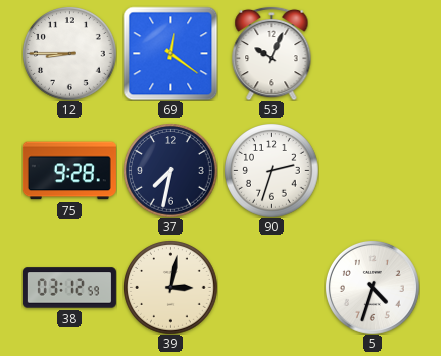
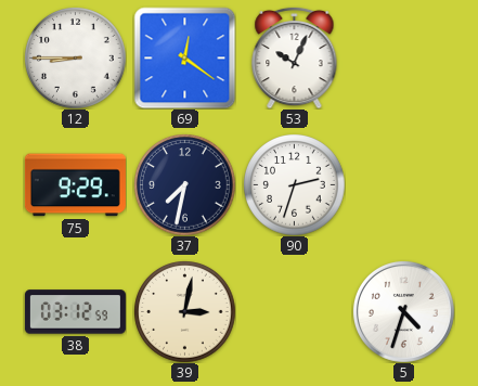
75: 9:28 -> 9:29 (75, 185)
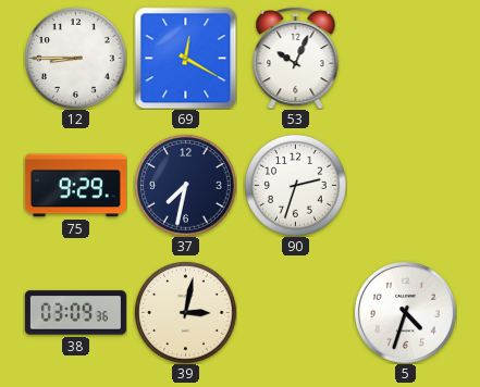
69: 12:21 -> 12:20 (185, 58)
38: 03:12 -> 03:09 (75, 313)
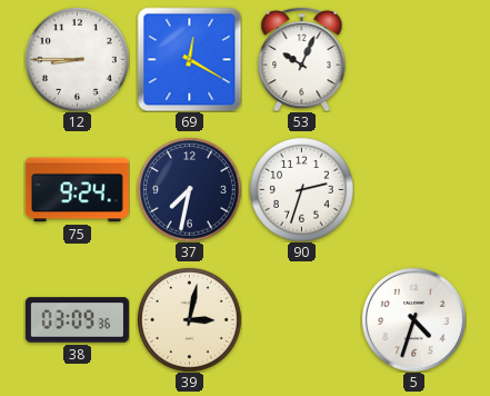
75: 9:29 -> 9:24 (77, 190)
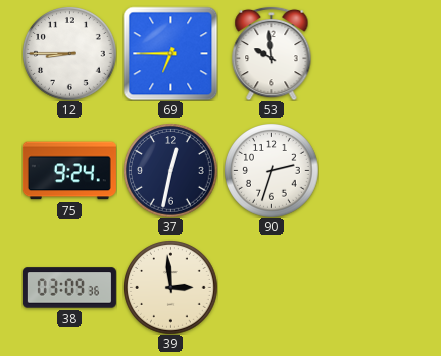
69: 12:20 -> 6:45 (170, 53)
53: 10:04 -> 9:59 (272, 53)
37: 7:32 -> 12:32 (170, 170)
39: 3:02 -> 2:59 (170, 287)
5: 4:33 -> none (413, 319)
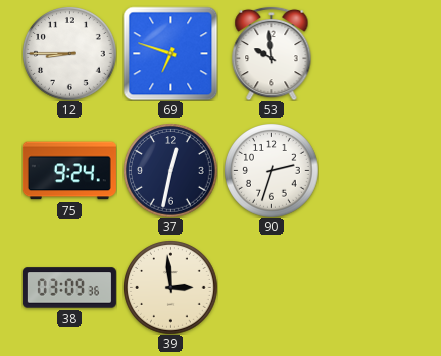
69: 6:45 -> 6:48 (170, 53)
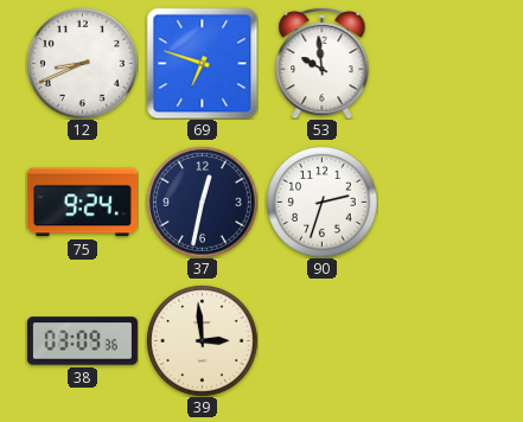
12: 8:45 -> 8:41 (82, 63)
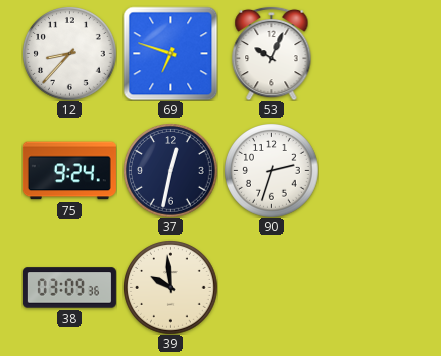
12: 8:41 -> 8:37 (69, 53)
53: 9:59 -> 10:04 (272, 53)
39: 2:59 -> 9:59 (170, 287)
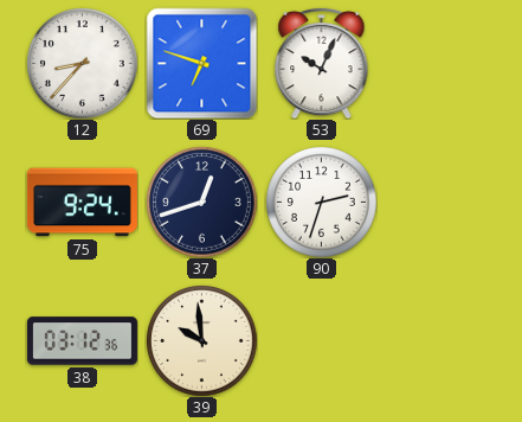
37: 12:32 -> 12:42 (201, 202)
38: 03:09 -> 03:12 (82, 341)
